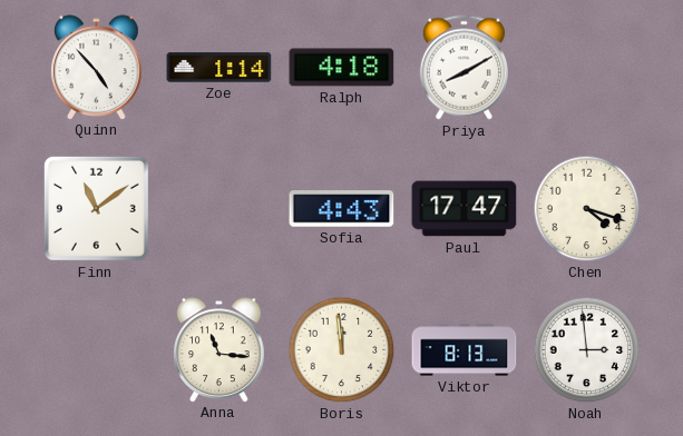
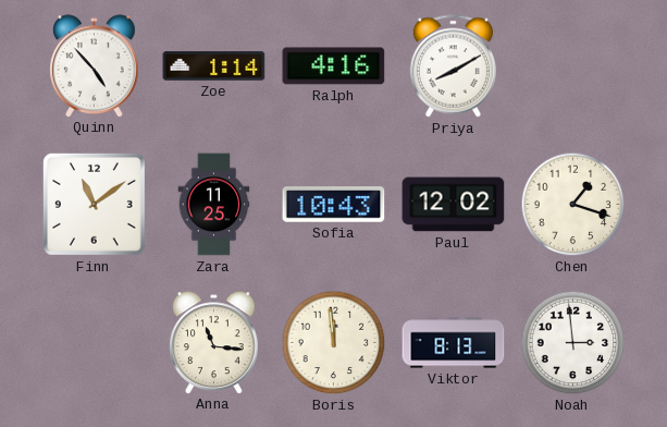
Ralph: 4:18 -> 4:16 (334, 66)
Zara: none -> 11:25 (214, 205)
Sofia: 4:43 -> 10:43 (334, 205)
Paul: 17:47 -> 12:02 (454, 205)
Chen: 4:18 -> 1:18 (573, 205)
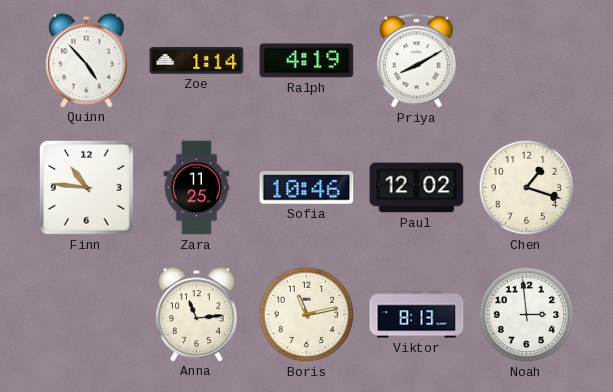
Ralph: 4:16 -> 4:19 (307, 61)
Finn: 11:09 -> 10:46 (86, 187)
Sofia: 10:43 -> 10:46 (307, 188)
Anna: 11:16 -> 11:14 (197, 314)
Boris: 11:59 -> 11:13 (307, 315)
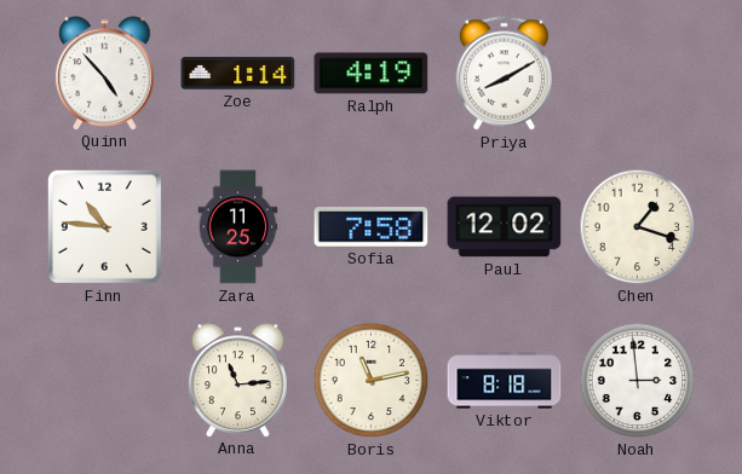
Sofia: 10:46 -> 7:58 (372, 227)
Viktor: 8:13 -> 8:18 (505, 381)
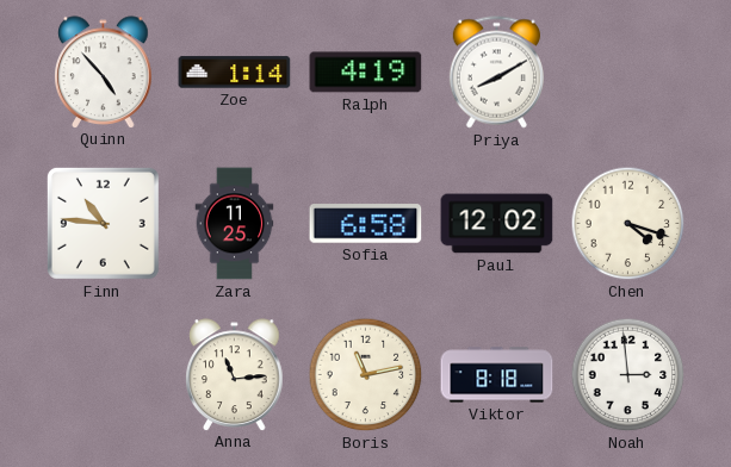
Sofia: 7:58 -> 6:58 (366, 224)
Chen: 1:18 -> 4:18 (628, 224)
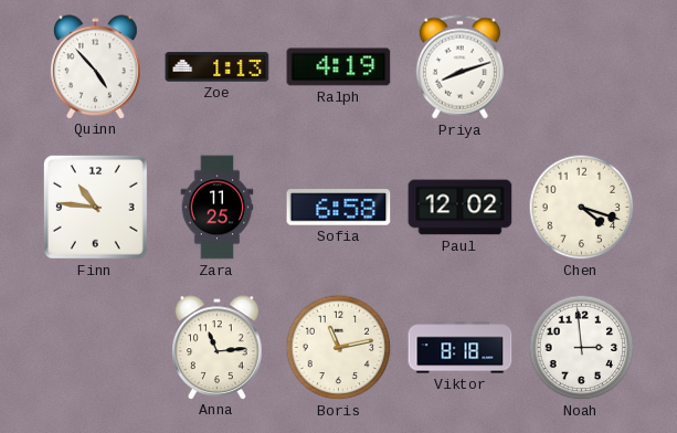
Zoe: 1:14 -> 1:13 (218, 67)
Priya: 8:10 -> 8:12 (459, 67)
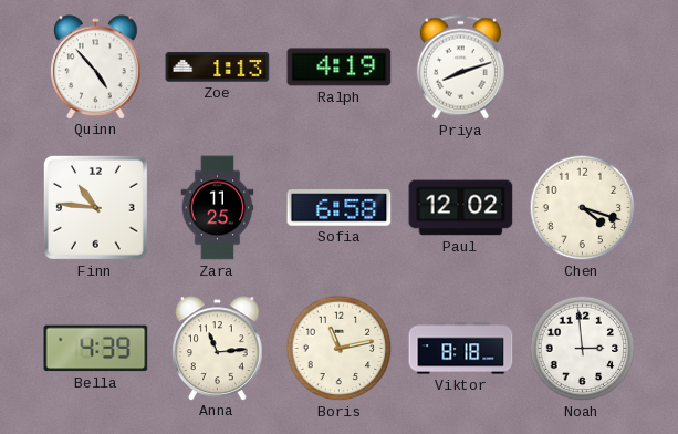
Bella: none -> 4:39 (96, 349)
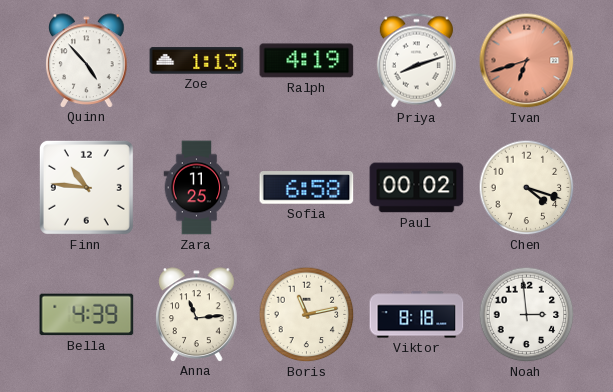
Ivan: none -> 6:42 (527, 61)
Paul: 12:02 -> 00:02 (417, 188)
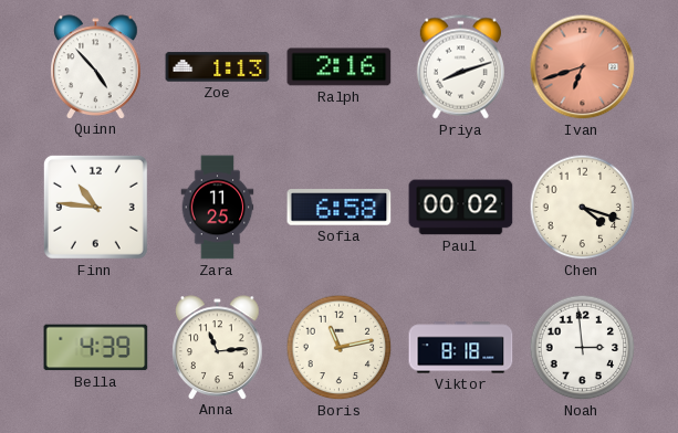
Ralph: 4:19 -> 2:16 (340, 67)
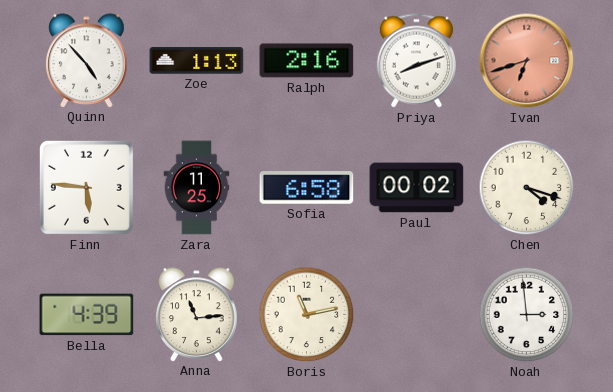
Finn: 10:46 -> 5:46 (86, 187)
Viktor: 8:18 -> none (461, 348)
